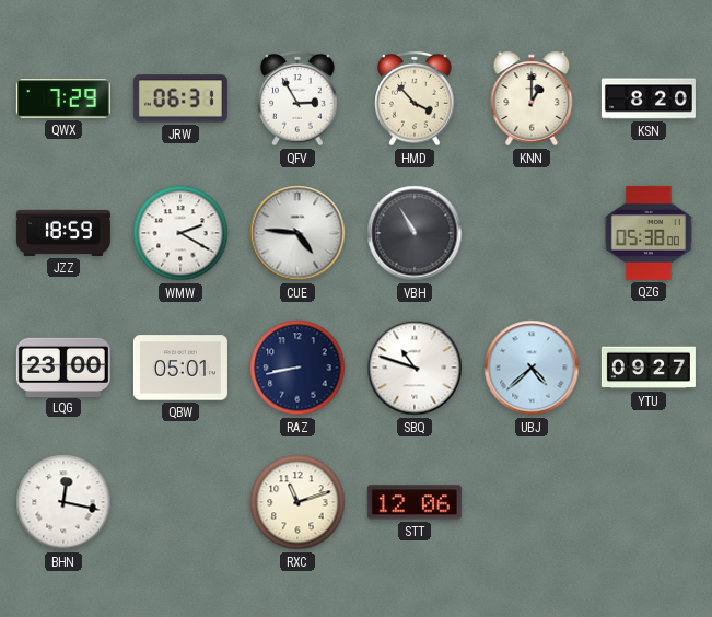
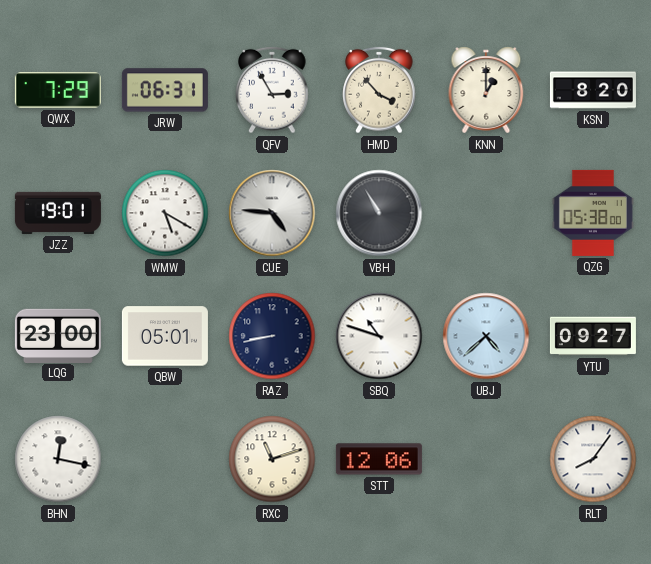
JZZ: 18:59 -> 19:01 (58, 213)
WMW: 2:20 -> 5:20 (165, 213)
RLT: none -> 8:06 (593, 459)
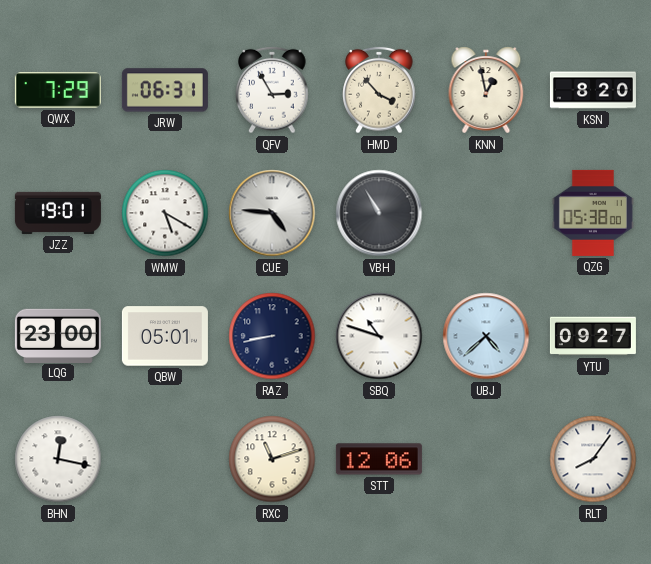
KNN: 1:00 -> 12:58 (486, 90)
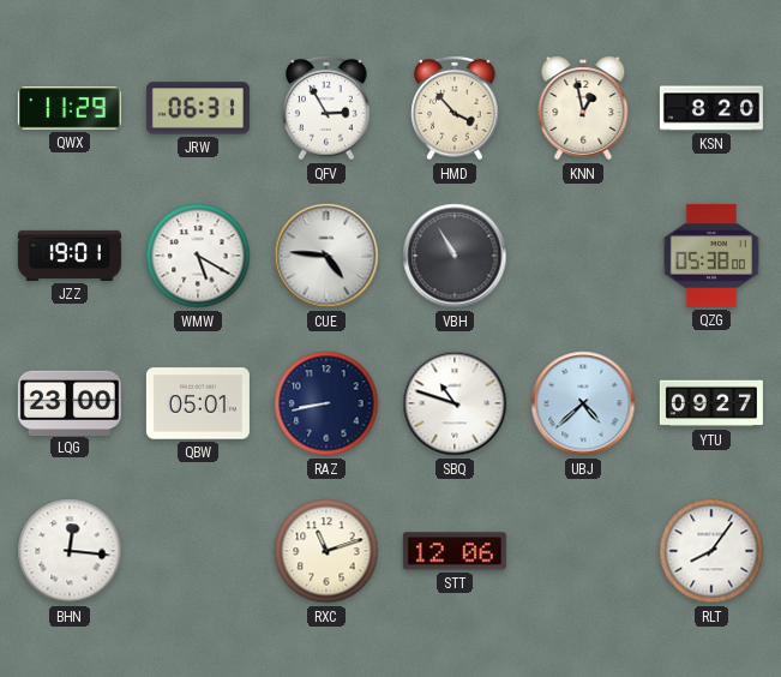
QWX: 7:29 -> 11:29 (70, 108)
BHN: 12:17 -> 12:16 (70, 551)
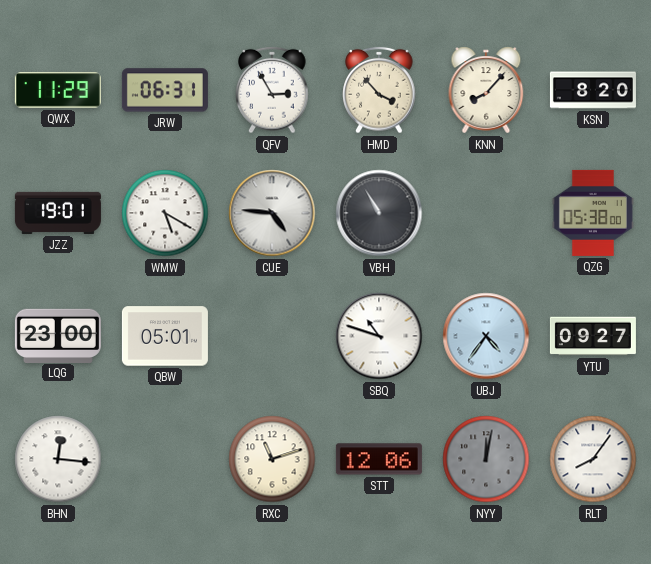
KNN: 12:58 -> 8:07 (486, 90)
RAZ: 8:43 -> none (326, 403)
UBJ: 4:38 -> 4:36 (486, 336)
NYY: none -> 12:02 (486, 459)
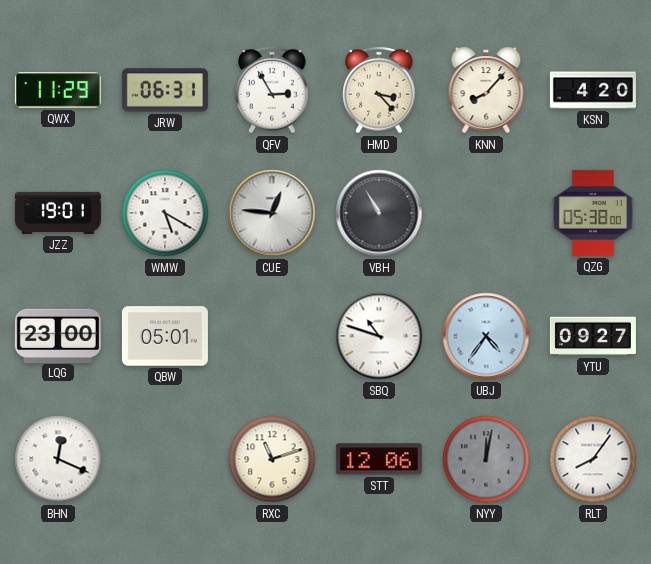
HMD: 3:53 -> 3:23 (379, 90)
KSN: 8:20 -> 4:20 (593, 90)
CUE: 4:46 -> 12:46 (272, 213)
BHN: 12:16 -> 12:19 (58, 459)
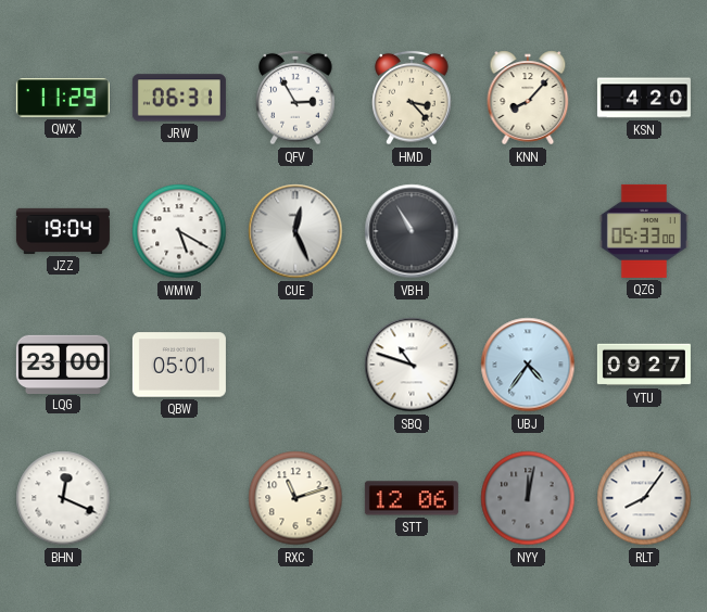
JZZ: 19:01 -> 19:04 (63, 231)
CUE: 12:46 -> 12:26 (295, 231)
QZG: 05:38 -> 05:33 (644, 231)
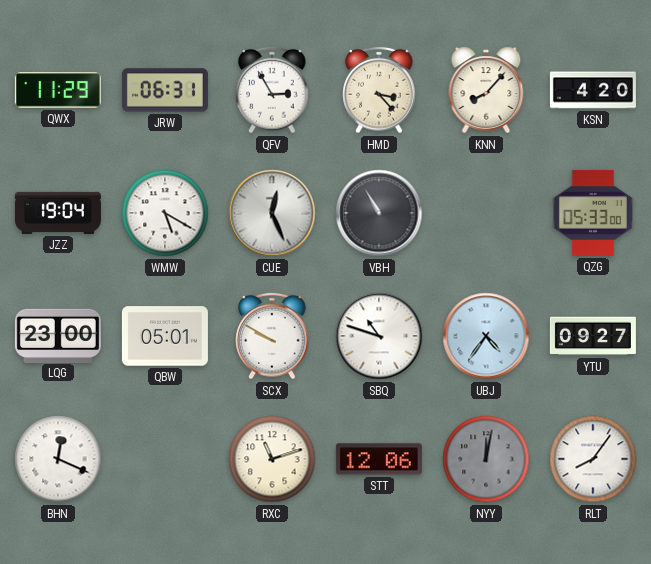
SCX: none -> 9:50 (272, 336)
